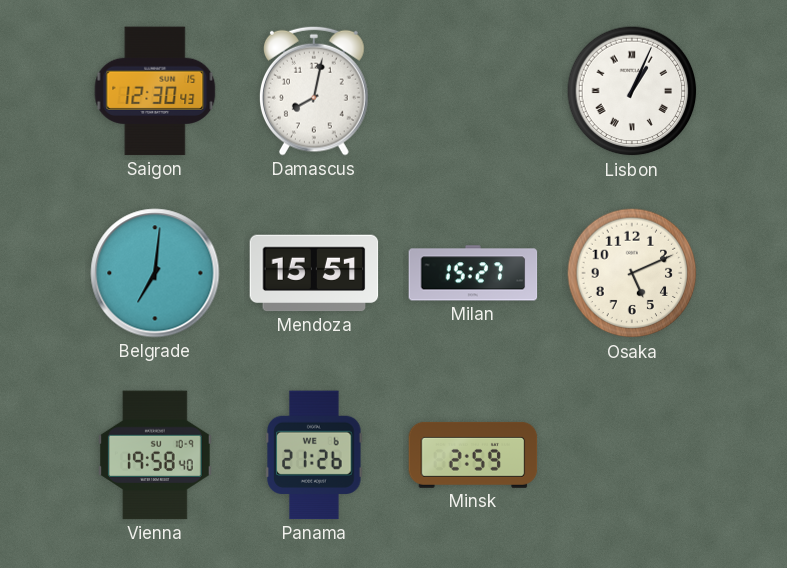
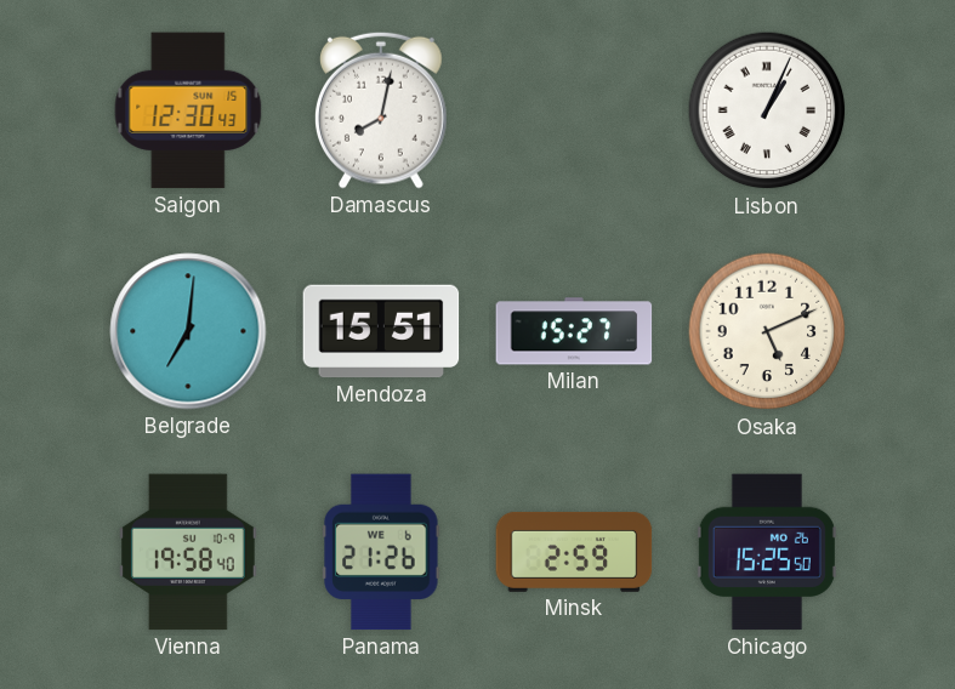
Chicago: none -> 15:25 (767, 552)
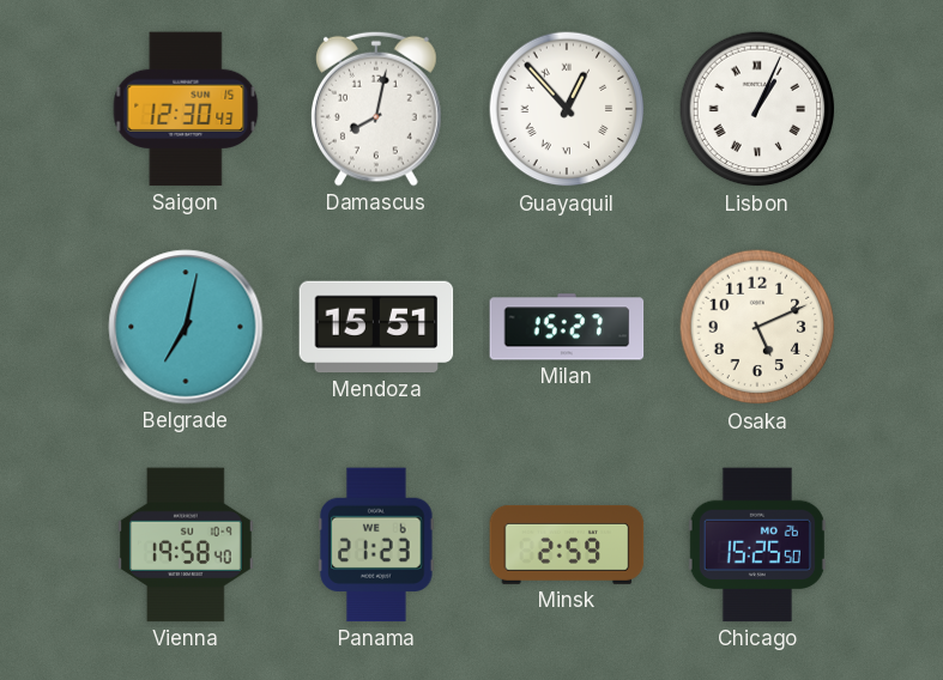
Guayaquil: none -> 12:53 (567, 109)
Belgrade: 7:01 -> 7:02 (186, 327)
Panama: 21:26 -> 21:23 (376, 545)
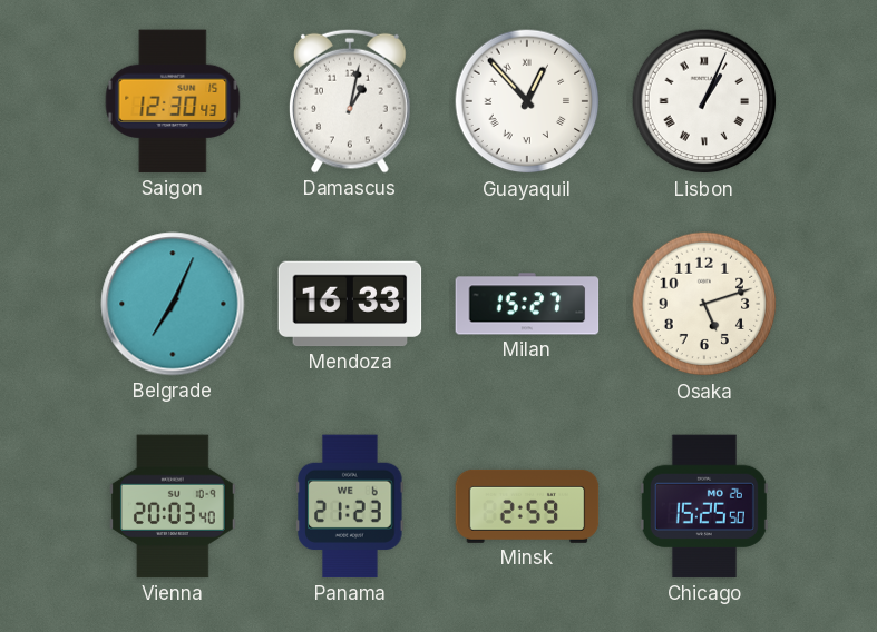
Damascus: 8:02 -> 1:02 (350, 101)
Belgrade: 7:02 -> 7:04 (173, 304)
Mendoza: 15:51 -> 16:33 (350, 304)
Osaka: 5:11 -> 5:12 (704, 304)
Vienna: 19:58 -> 20:03 (174, 506)
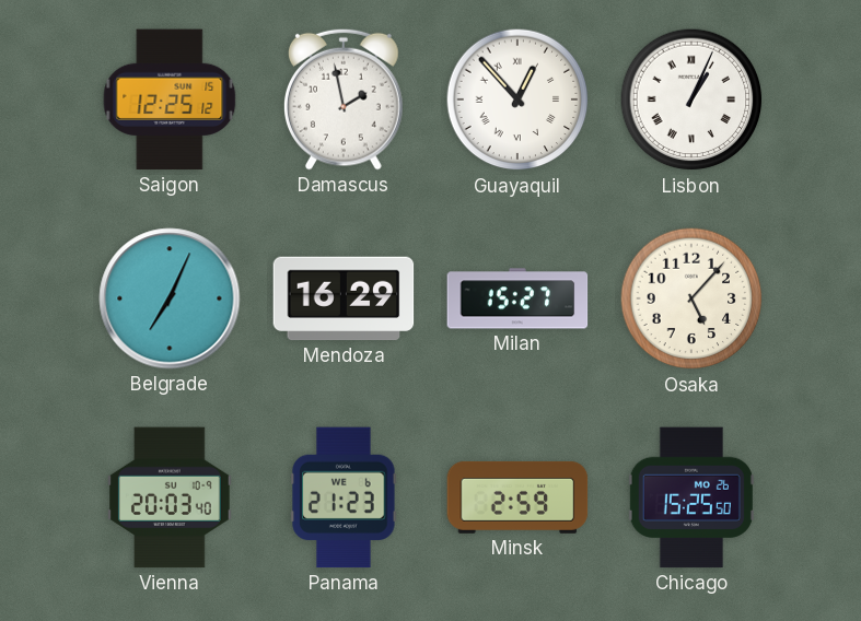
Saigon: 12:30 -> 12:25 (170, 99)
Damascus: 1:02 -> 1:58 (344, 99)
Mendoza: 16:33 -> 16:29 (344, 298)
Osaka: 5:12 -> 5:07 (691, 298)
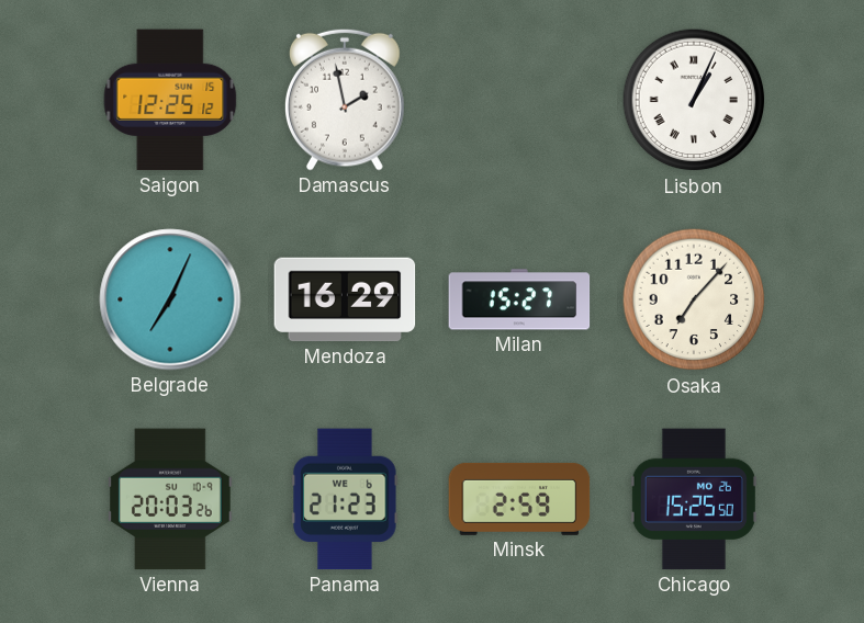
Guayaquil: 12:53 -> none (517, 99)
Osaka: 5:07 -> 7:07 (694, 299)
Vienna: 20:03:40 -> 20:03:26 (171, 499)
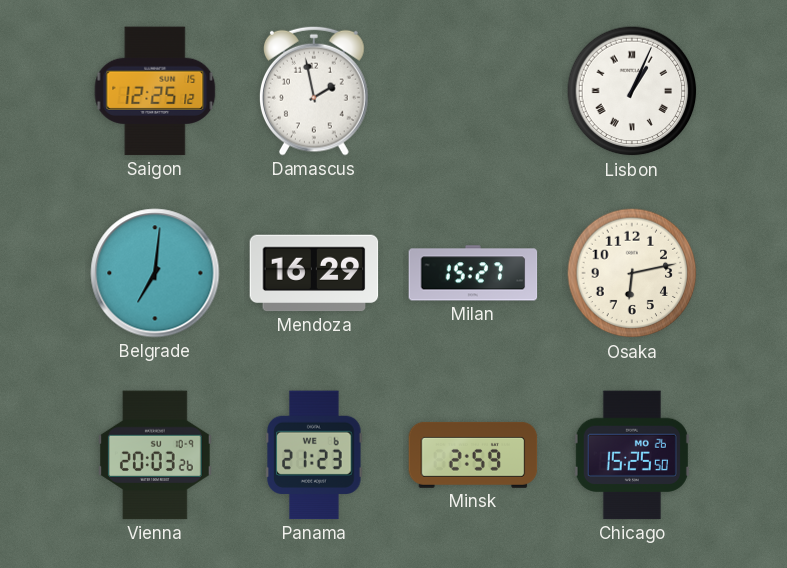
Belgrade: 7:04 -> 7:01 (155, 273)
Osaka: 7:07 -> 6:13 (632, 273)
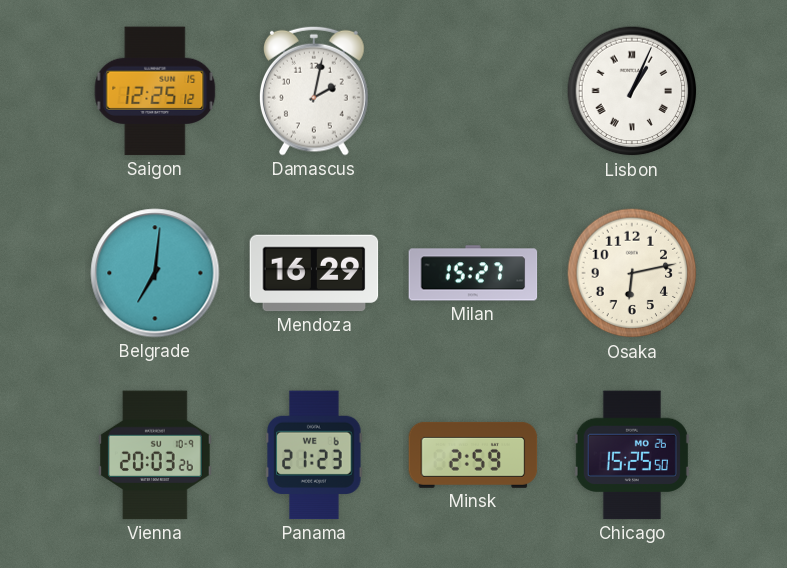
Damascus: 1:58 -> 2:02 (314, 91)
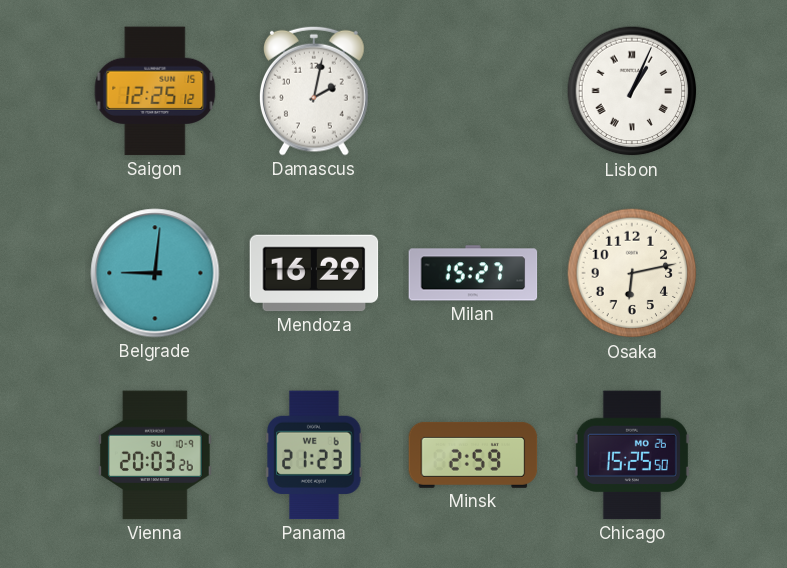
Belgrade: 7:01 -> 9:01 (155, 273)
